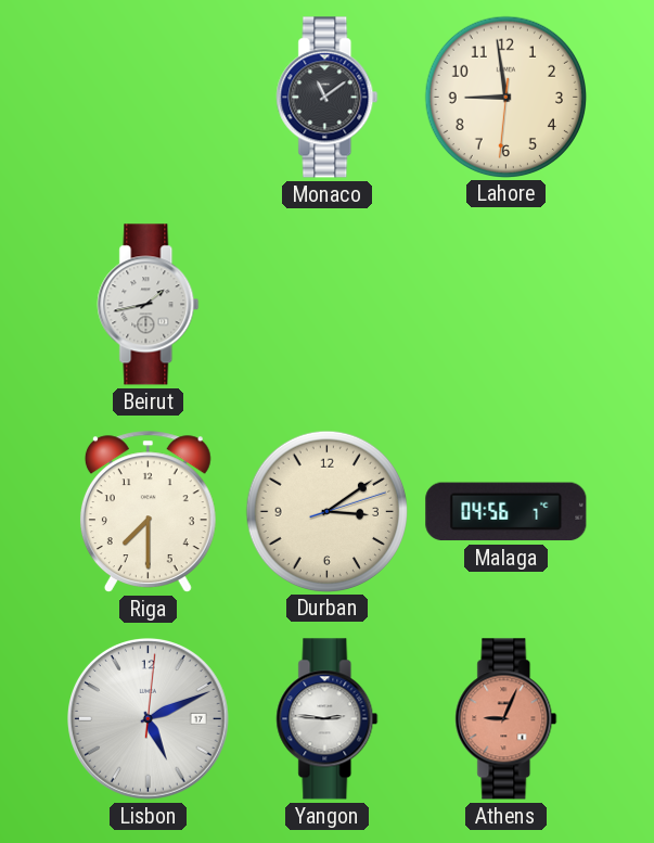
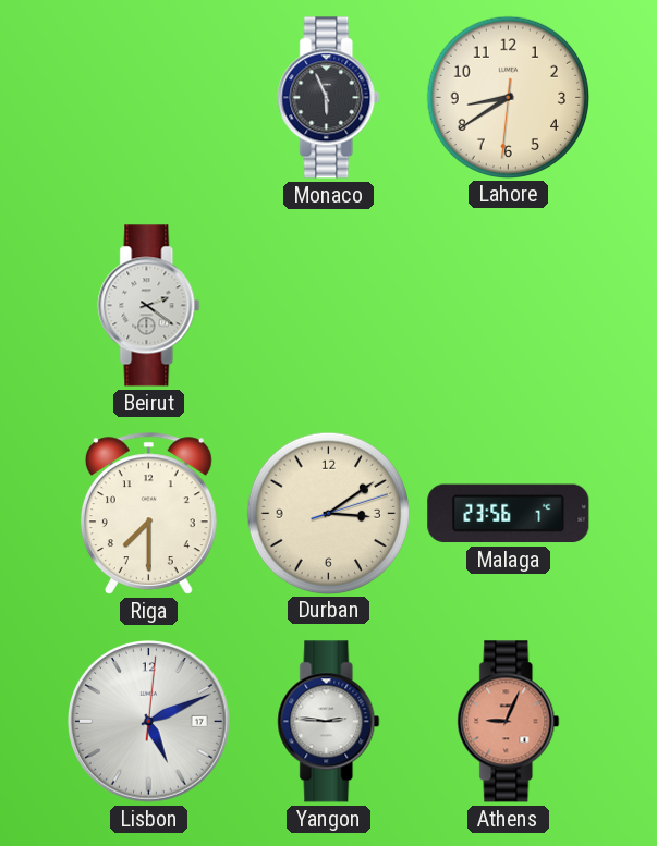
Monaco: 11:09 -> 5:56 (329, 98)
Lahore: 8:58 -> 8:39 (508, 97)
Beirut: 1:43 -> 2:21 (149, 306)
Malaga: 04:56 -> 23:56 (509, 514)
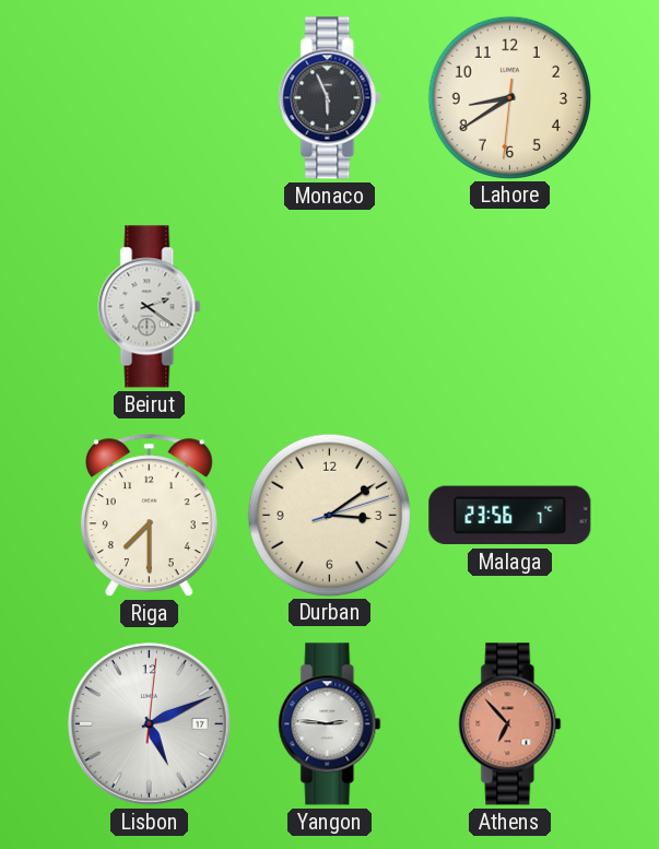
Athens: 9:04 -> 6:53 (510, 724)
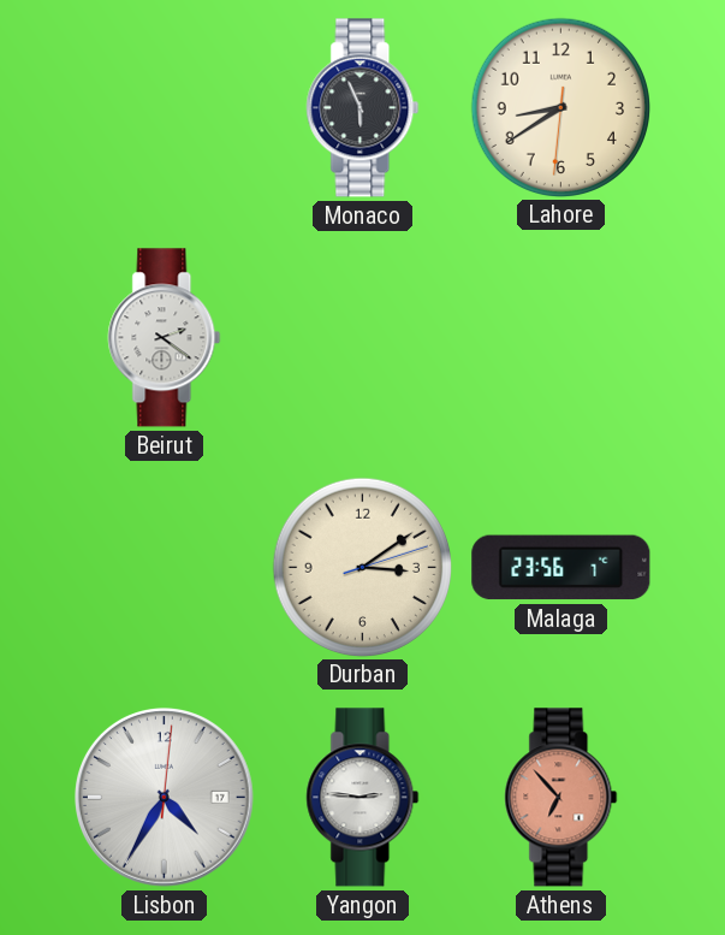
Riga: 7:30 -> none (149, 515)
Lisbon: 5:11 -> 4:35 (165, 798)
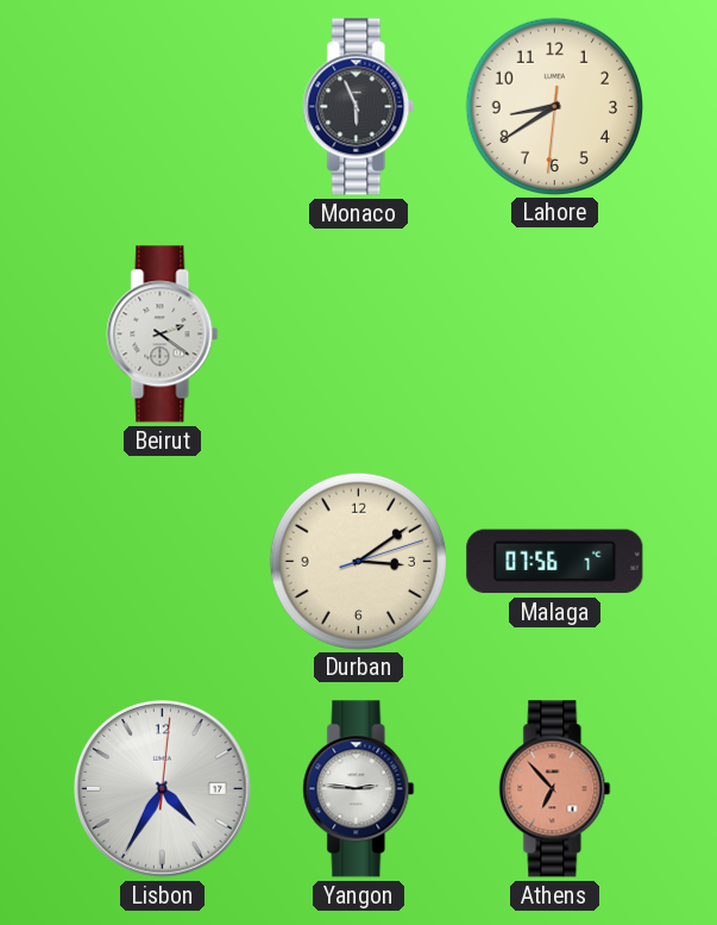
Malaga: 23:56 -> 07:56 (555, 562)
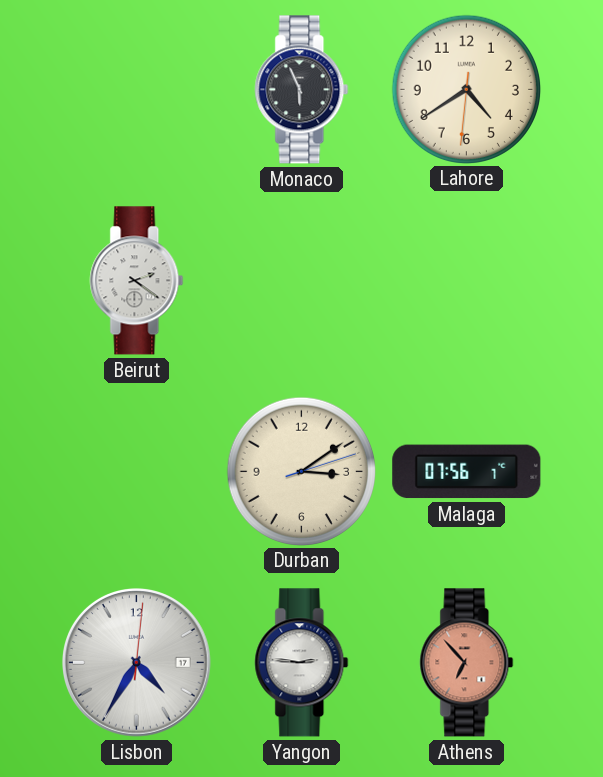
Lahore: 8:39 -> 4:39 (466, 89)
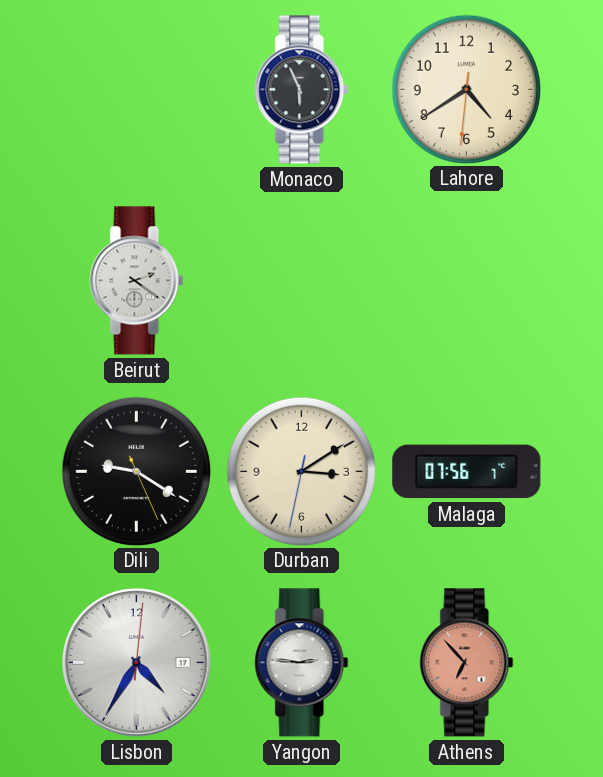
Dili: none -> 9:20 (136, 471)
Durban: 3:09:12 -> 3:09:32 (301, 471)
